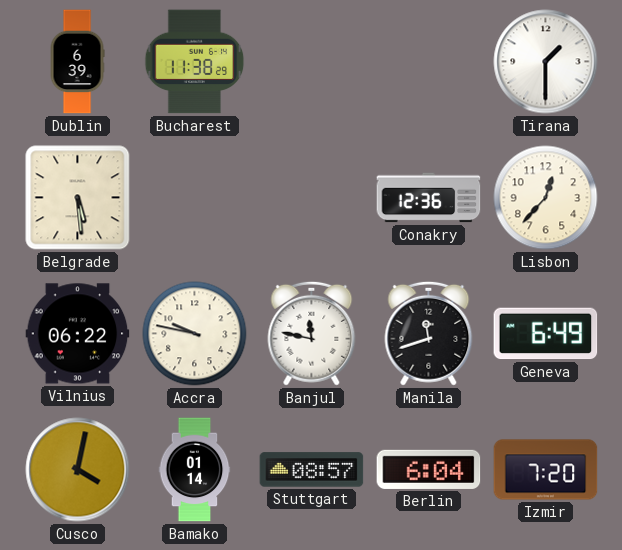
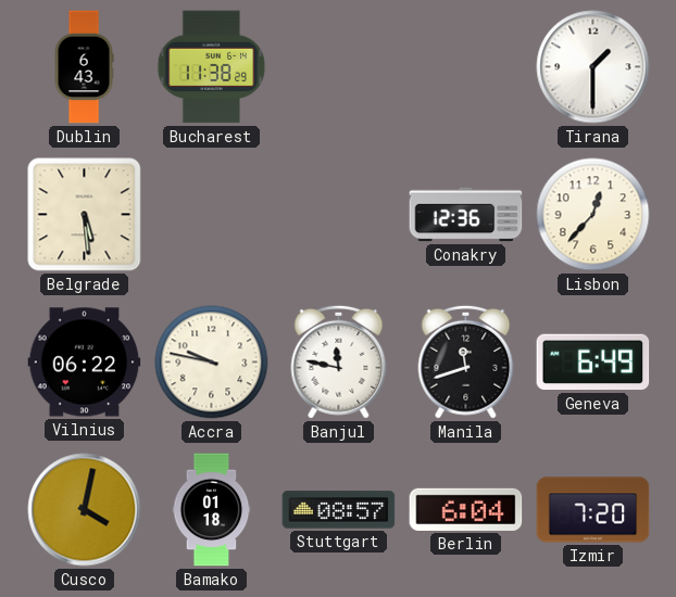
Dublin: 6:39 -> 6:43 (84, 67)
Bamako: 01:14 -> 01:18 (212, 510)
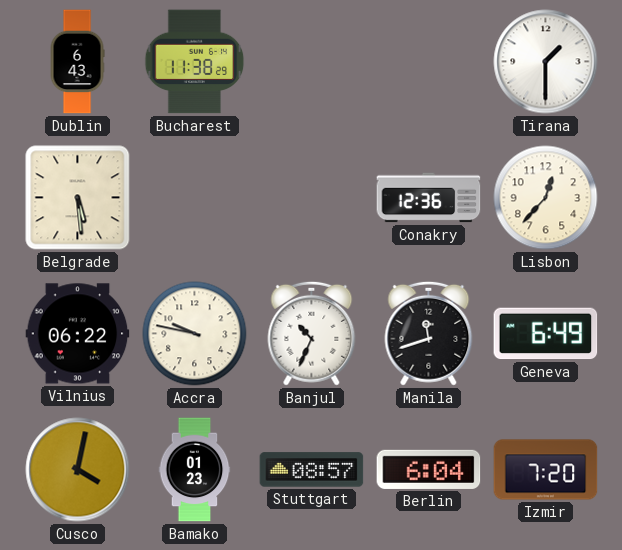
Banjul: 11:47 -> 10:34 (312, 333)
Bamako: 01:18 -> 01:23 (195, 470)
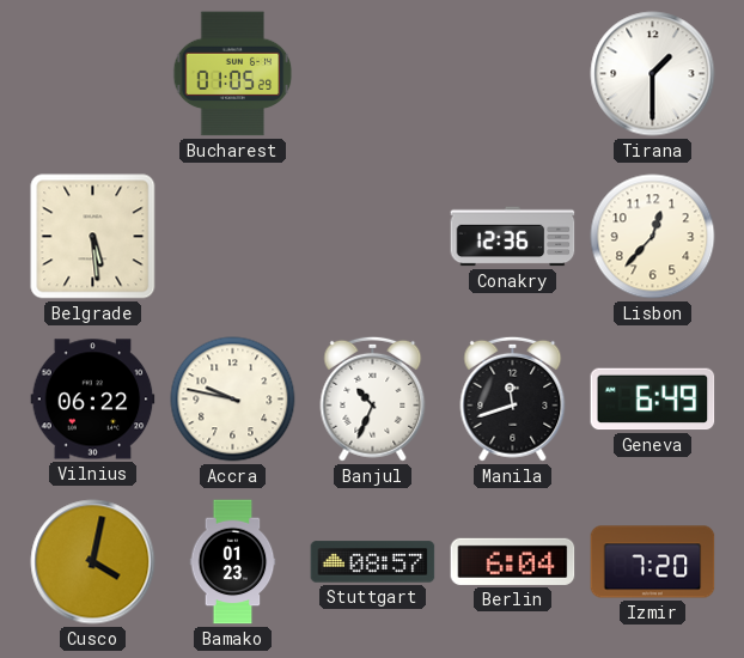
Dublin: 6:43 -> none (77, 62)
Bucharest: 11:38 -> 01:05 (233, 74)
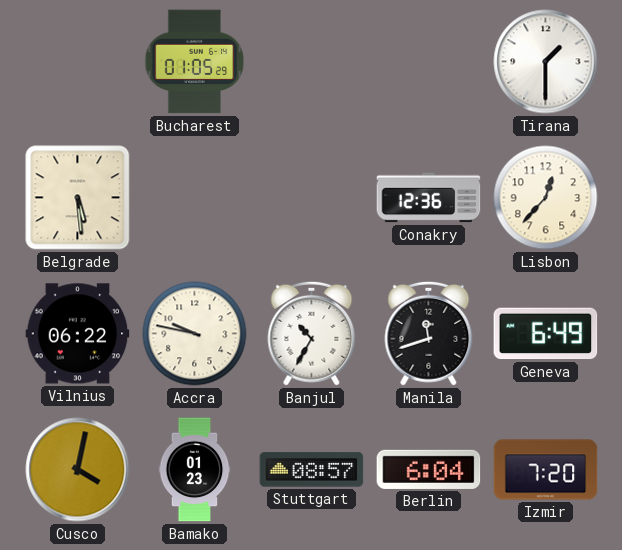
Banjul: 10:34 -> 10:35 (312, 333)
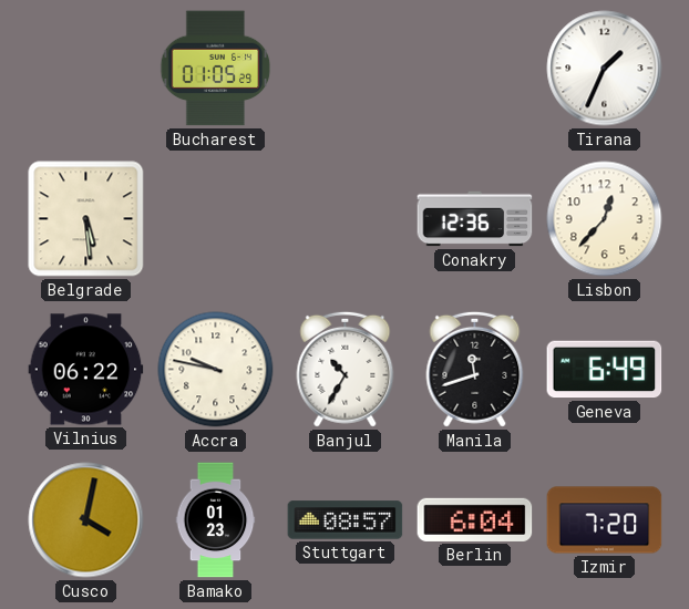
Tirana: 1:30 -> 1:34 (605, 69)
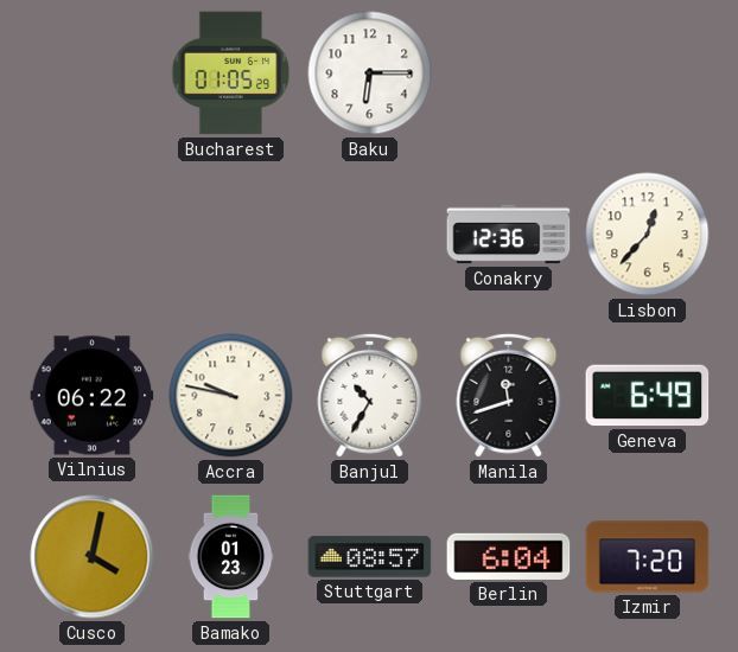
Baku: none -> 6:15 (370, 73)
Tirana: 1:34 -> none (605, 69)
Belgrade: 5:29 -> none (86, 219)
